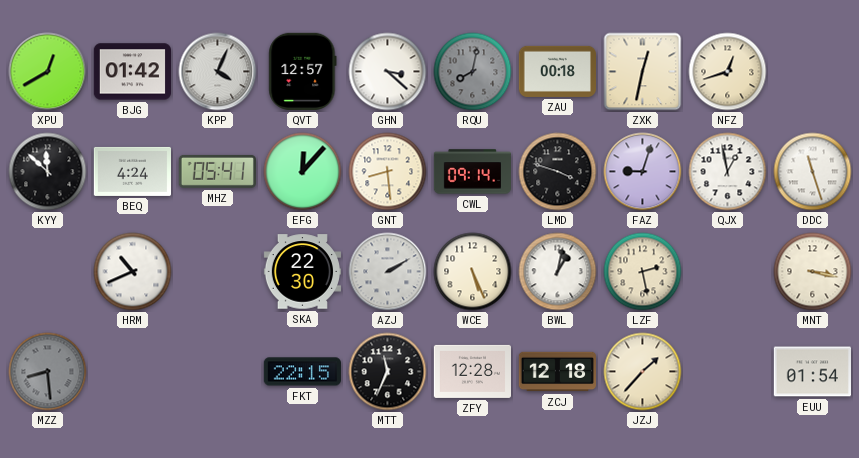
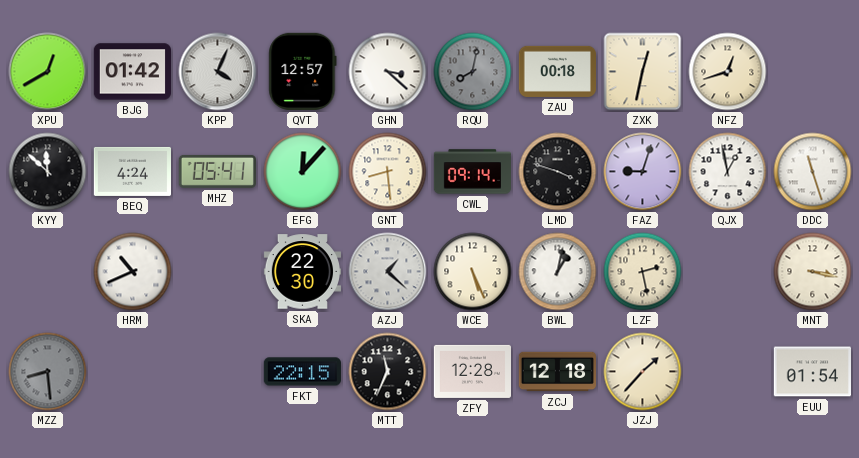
AZJ: 2:10 -> 1:22 (388, 272)
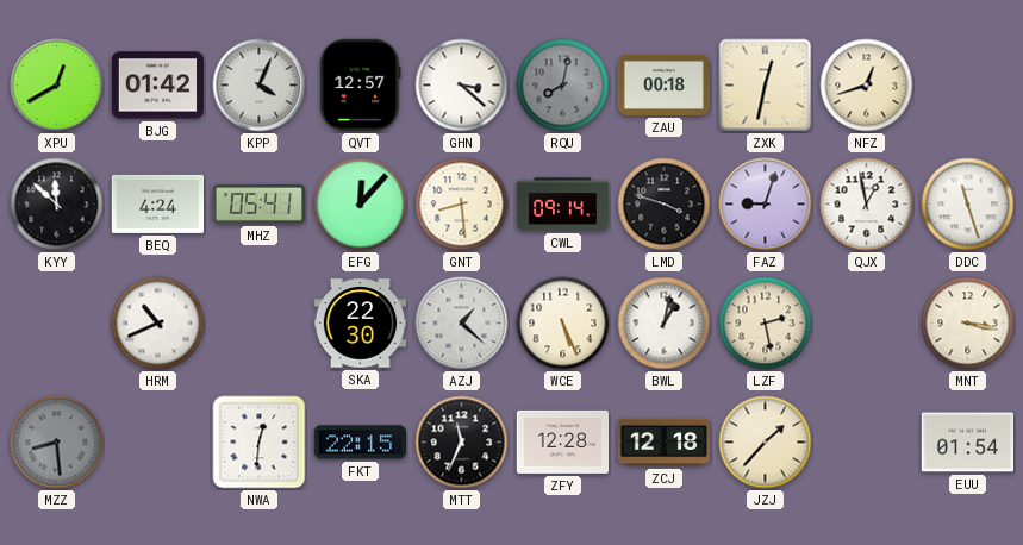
NWA: none -> 12:31 (260, 443)
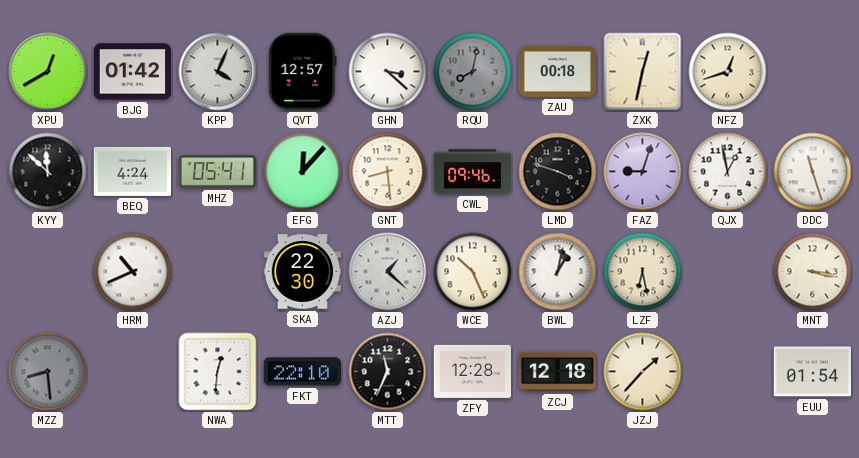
CWL: 09:14 -> 09:46 (472, 172)
WCE: 5:26 -> 10:26 (473, 272)
LZF: 2:28 -> 6:28 (643, 272)
FKT: 22:15 -> 22:10 (302, 372)
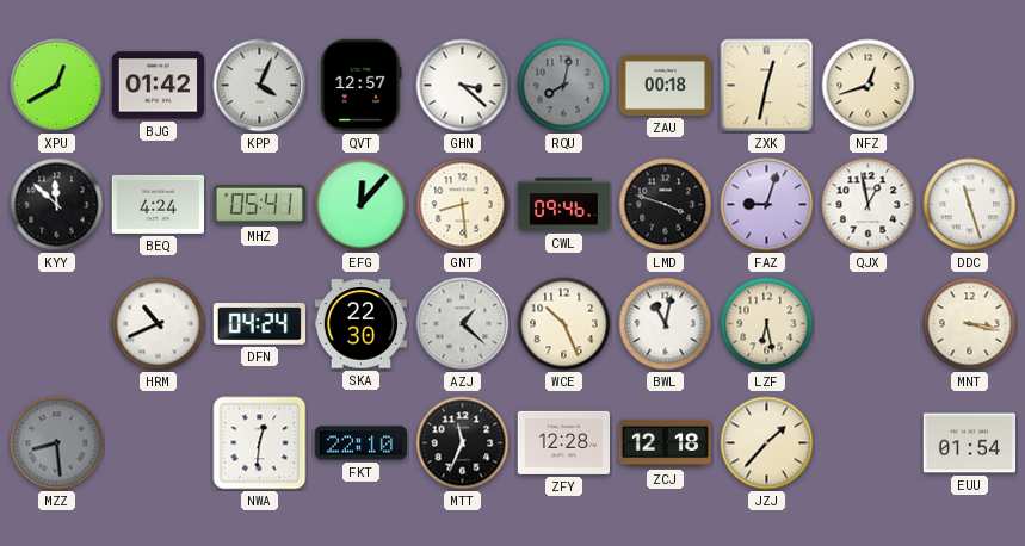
DFN: none -> 04:24 (259, 324)
BWL: 1:02 -> 11:02 (666, 324)
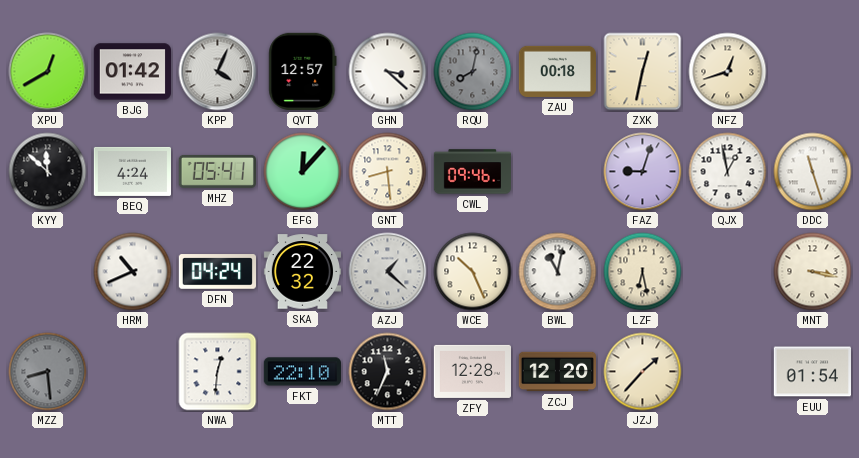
LMD: 3:48 -> none (666, 205)
SKA: 22:30 -> 22:32 (302, 272)
ZCJ: 12:18 -> 12:20 (557, 372)
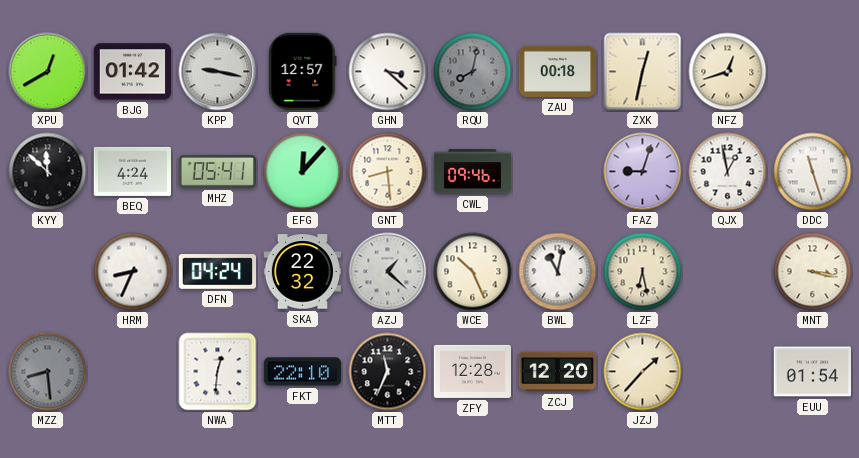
KPP: 4:04 -> 9:17 (218, 72)
HRM: 10:41 -> 8:34 (133, 272)
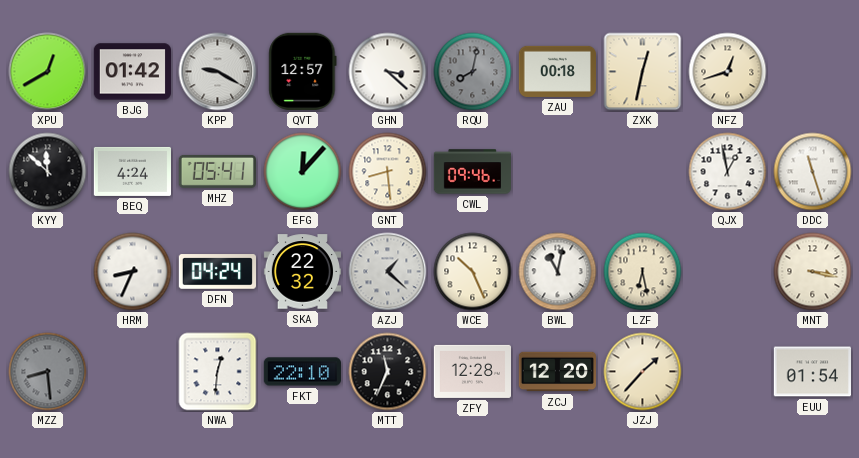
KPP: 9:17 -> 9:20 (218, 72)
FAZ: 9:03 -> none (643, 172)
